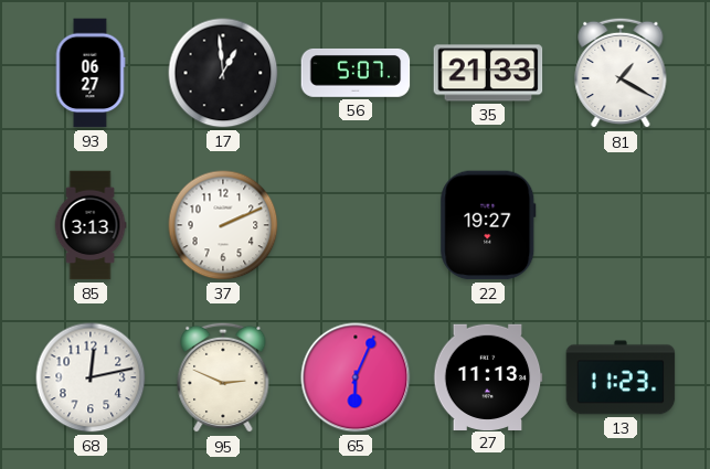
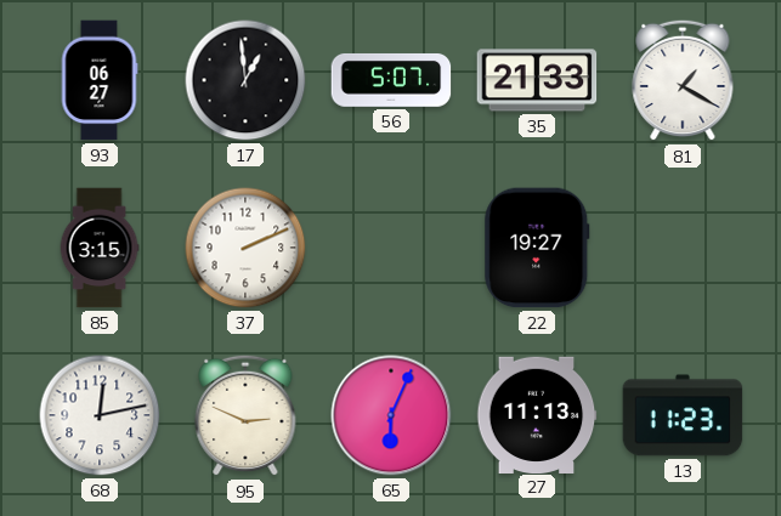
85: 3:13 -> 3:15 (100, 248)
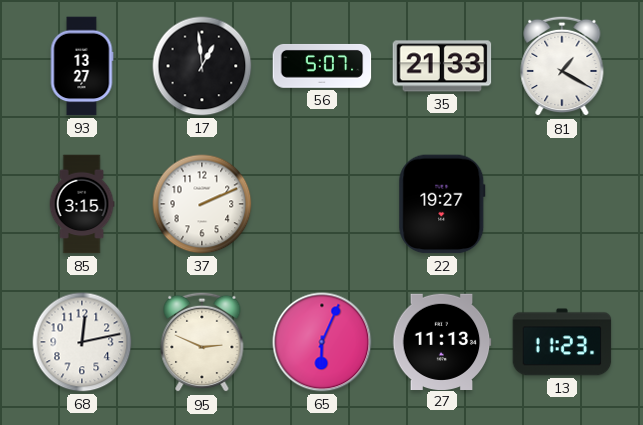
93: 06:27 -> 13:27 (82, 66)
